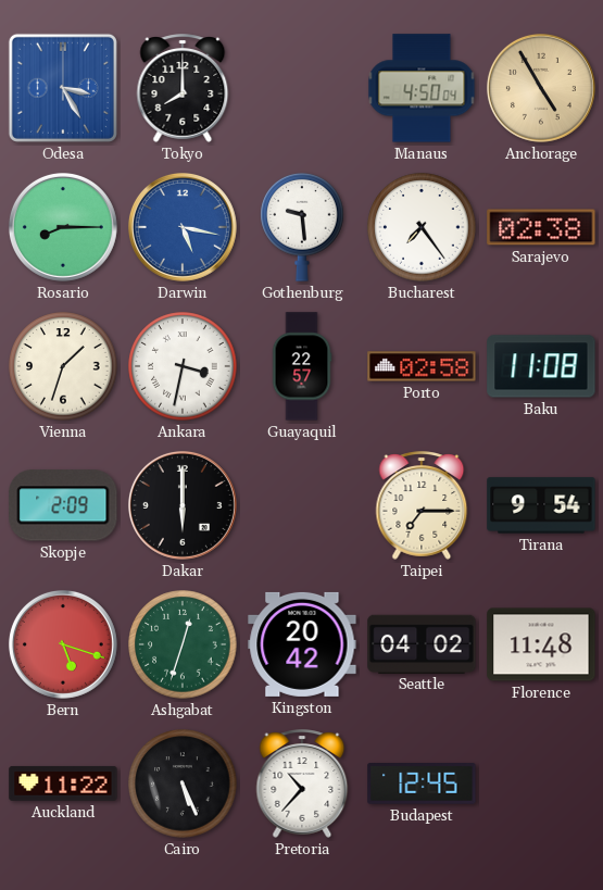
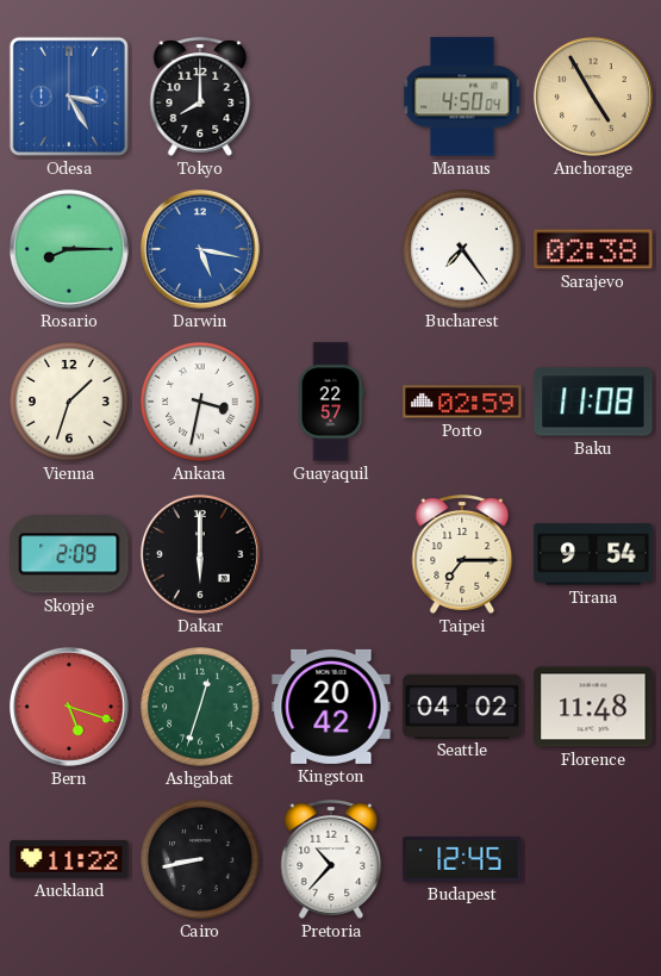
Gothenburg: 9:29 -> none (302, 227)
Porto: 02:58 -> 02:59 (462, 402)
Cairo: 5:26 -> 8:43 (200, 859)
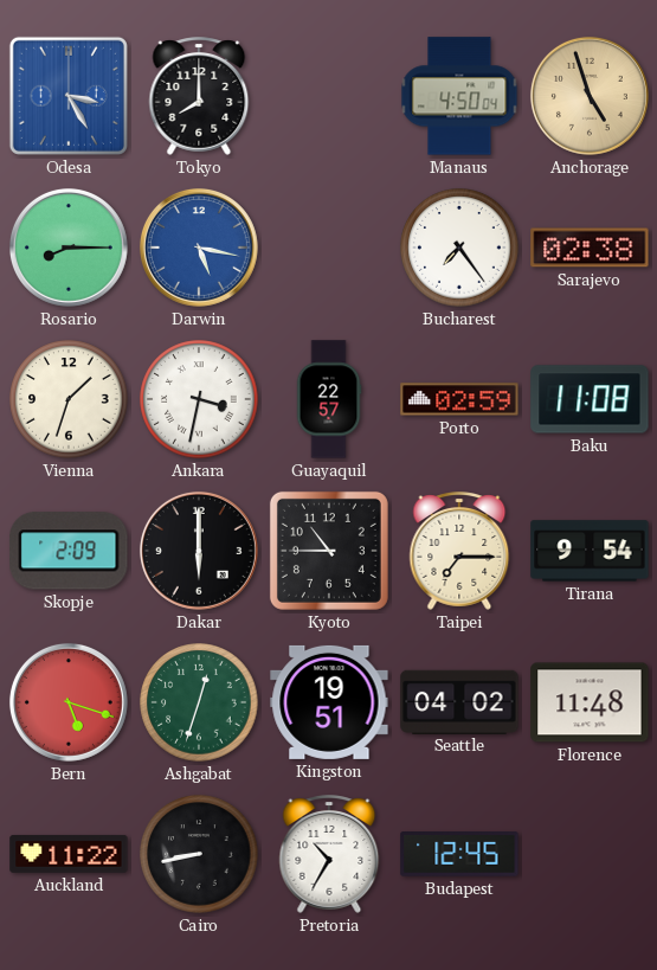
Anchorage: 4:55 -> 4:57 (590, 96)
Kyoto: none -> 10:45 (329, 551)
Kingston: 20:42 -> 19:51 (329, 702)
Pretoria: 10:37 -> 10:35 (329, 854)
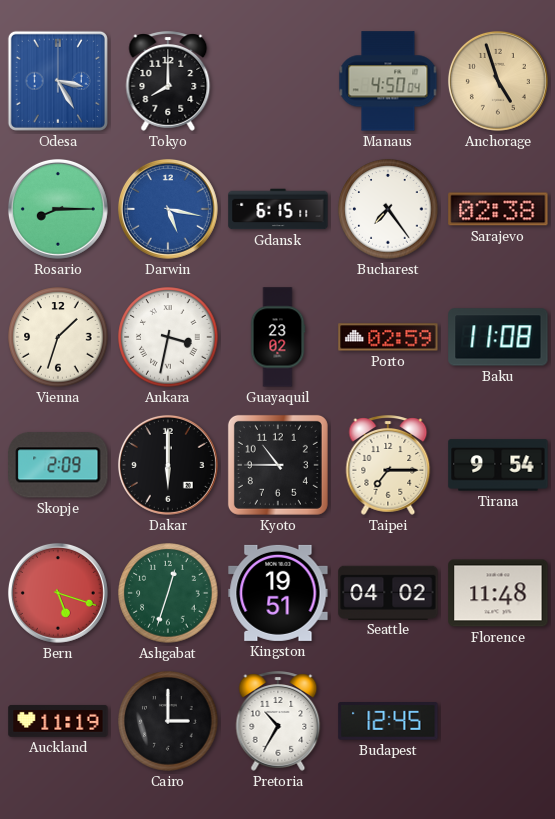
Gdansk: none -> 6:15 (278, 209)
Guayaquil: 22:57 -> 23:02 (278, 337)
Auckland: 11:22 -> 11:19 (58, 721)
Cairo: 8:43 -> 3:00 (168, 721)
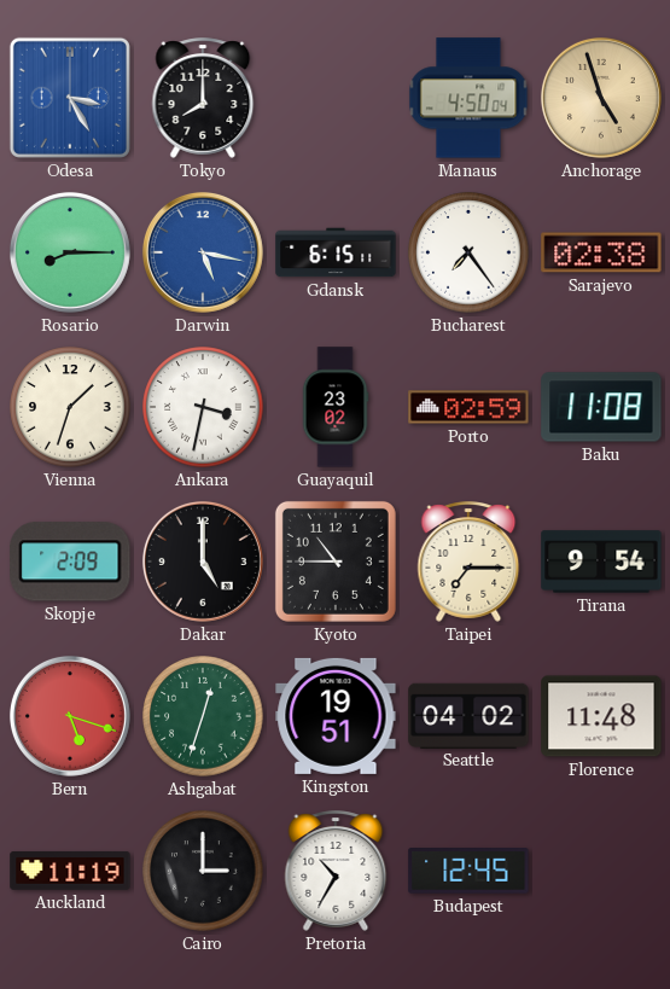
Dakar: 6:00 -> 5:00 (203, 562)
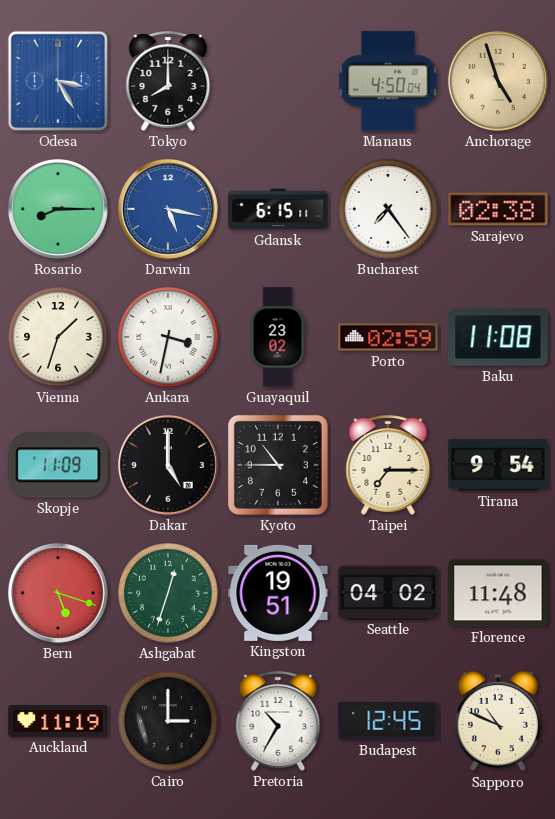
Skopje: 2:09 -> 11:09 (58, 465)
Sapporo: none -> 10:49 (498, 721)
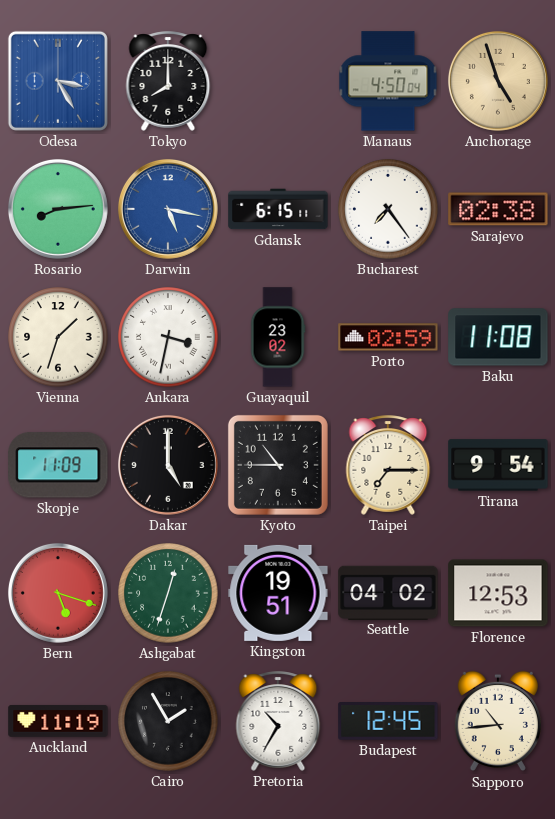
Rosario: 8:15 -> 8:14 (58, 209)
Florence: 11:48 -> 12:53 (498, 593)
Cairo: 3:00 -> 1:55 (168, 721)
Sapporo: 10:49 -> 10:44 (498, 721)
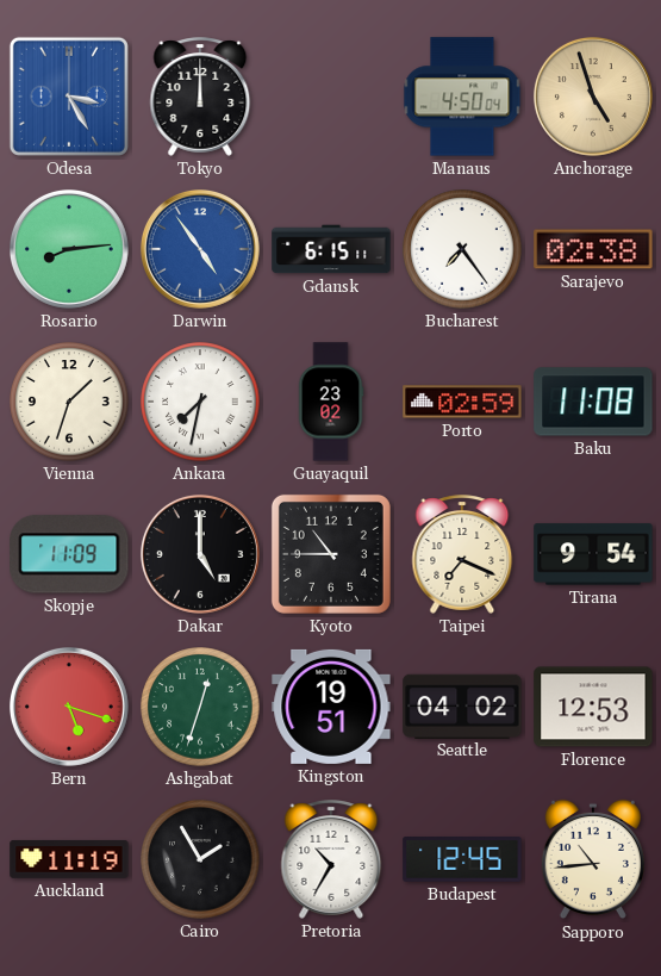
Tokyo: 8:00 -> 12:00 (200, 97)
Darwin: 5:17 -> 4:54 (200, 249)
Ankara: 3:32 -> 7:32 (200, 402)
Taipei: 7:15 -> 7:19 (462, 554)
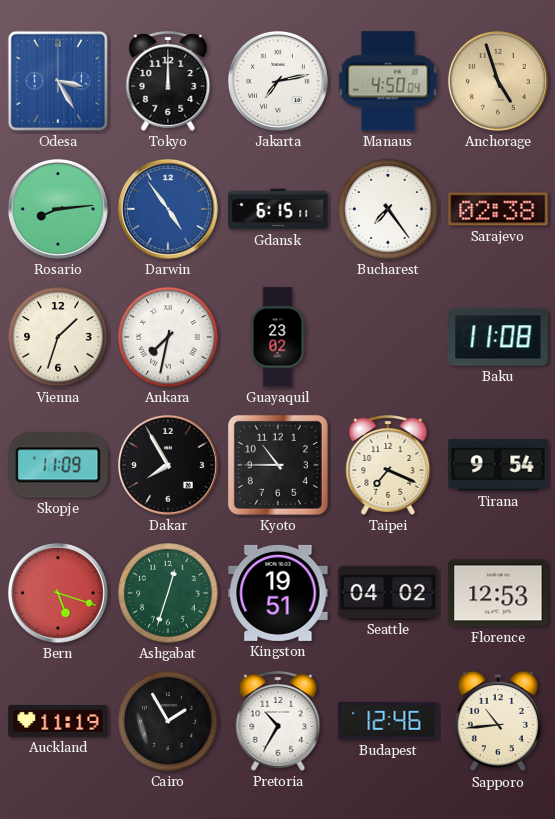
Jakarta: none -> 7:13 (278, 81)
Porto: 02:59 -> none (462, 402)
Dakar: 5:00 -> 7:55 (168, 465)
Budapest: 12:45 -> 12:46 (388, 722)
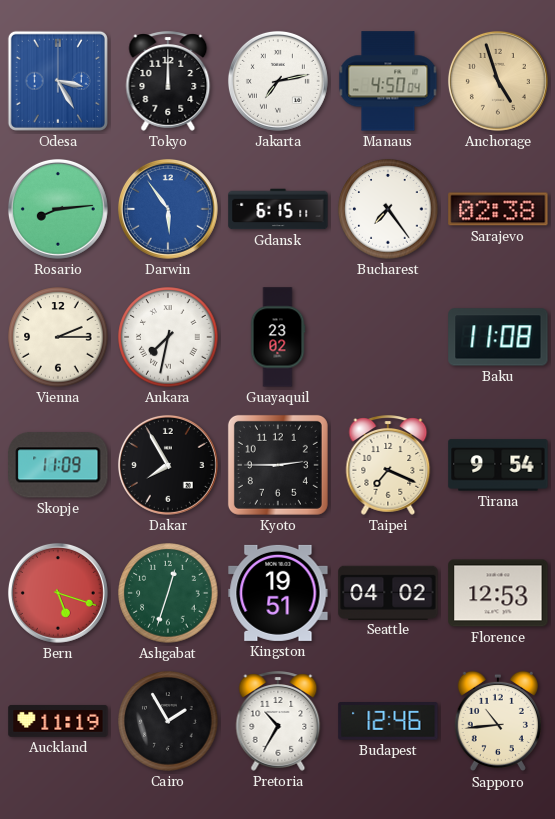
Darwin: 4:54 -> 5:54 (168, 209)
Vienna: 1:33 -> 2:15 (58, 337)
Kyoto: 10:45 -> 2:45 (278, 465)
